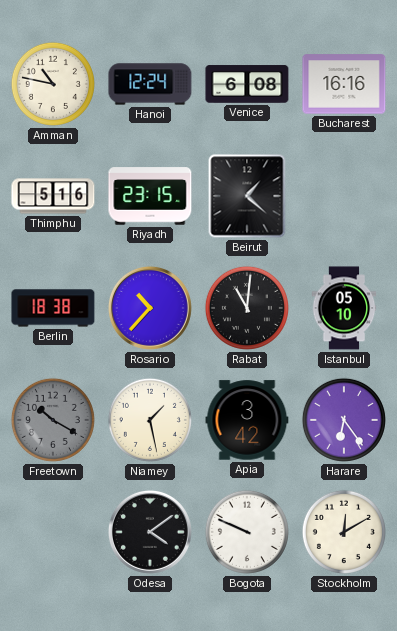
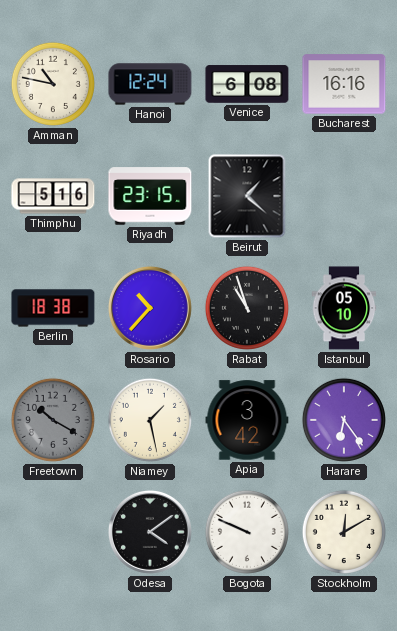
Rabat: 11:01 -> 10:57 (247, 308)
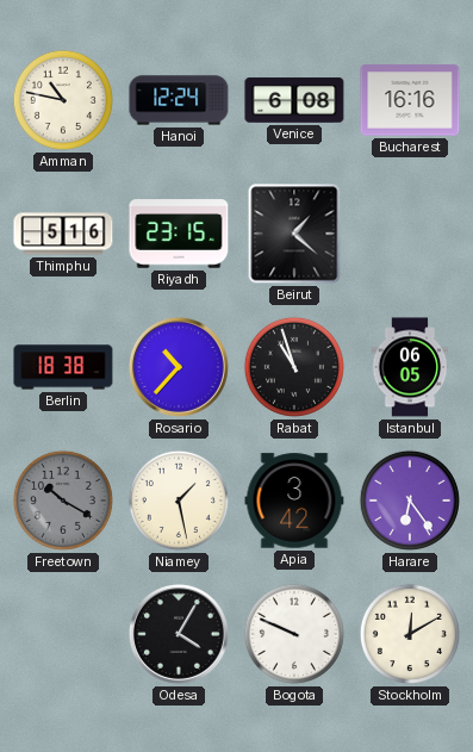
Istanbul: 05:10 -> 06:05 (410, 367)
Odesa: 4:09 -> 4:05 (179, 634)
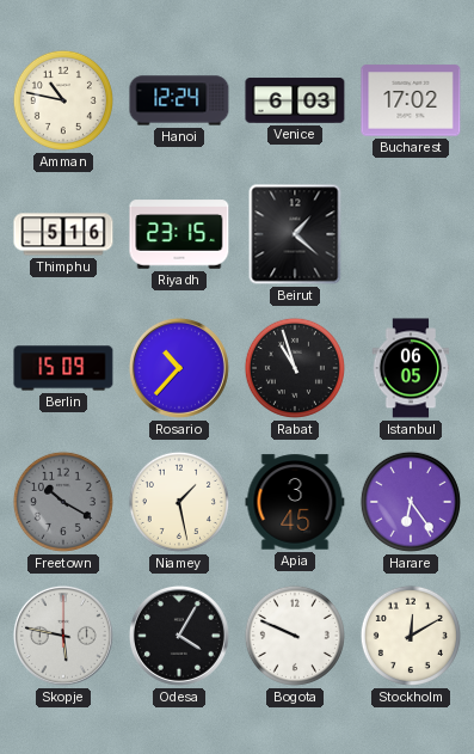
Venice: 6:08 -> 6:03 (295, 100)
Bucharest: 16:16 -> 17:02 (411, 100)
Berlin: 18:38 -> 15:09 (63, 368)
Apia: 3:42 -> 3:45 (295, 502)
Skopje: none -> 5:47 (63, 636)
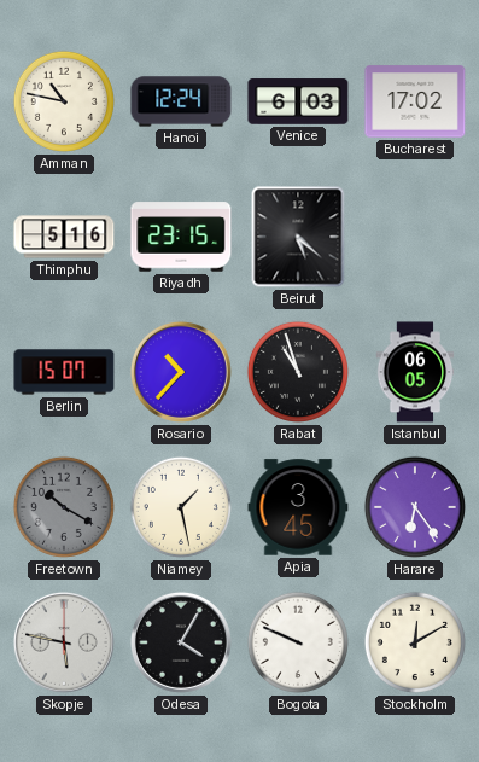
Beirut: 1:22 -> 5:22 (298, 237)
Berlin: 15:09 -> 15:07 (64, 372)
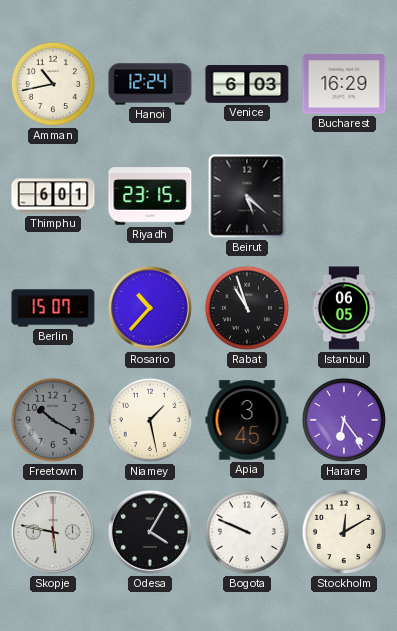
Amman: 10:47 -> 10:43 (53, 84)
Bucharest: 17:02 -> 16:29 (344, 84)
Thimphu: 5:16 -> 6:01 (53, 196)
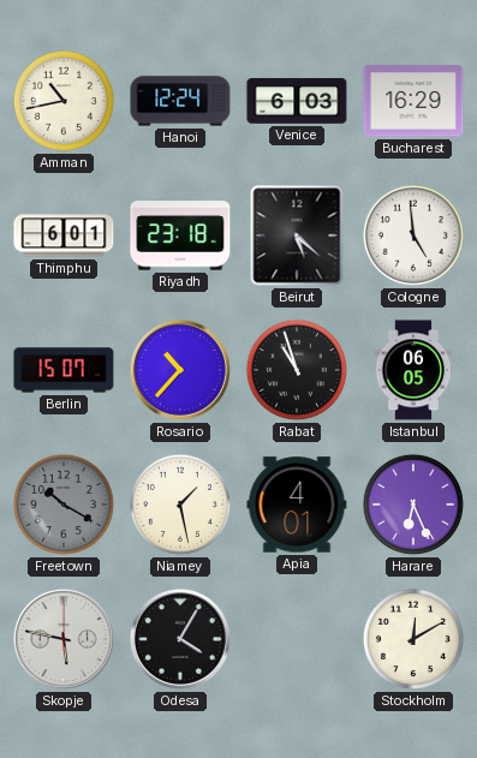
Riyadh: 23:15 -> 23:18 (180, 235)
Cologne: none -> 4:59 (413, 235)
Apia: 3:45 -> 4:01 (297, 505)
Harare: 6:24 -> 6:26 (413, 505)
Bogota: 9:49 -> none (247, 532)
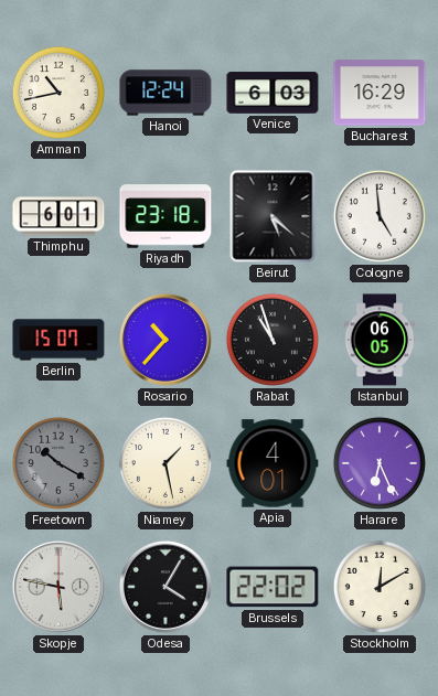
Brussels: none -> 22:02 (273, 587)
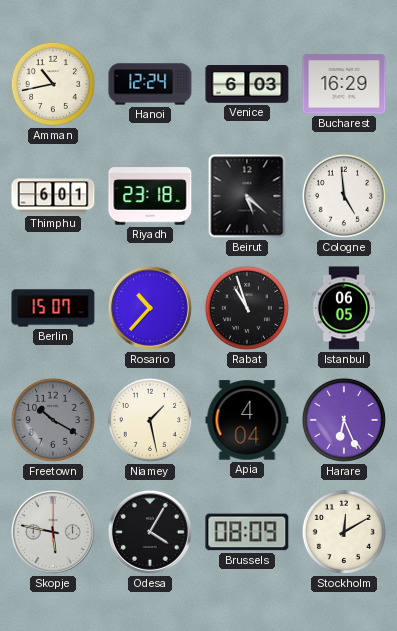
Apia: 4:01 -> 4:04 (247, 420)
Brussels: 22:02 -> 08:09 (247, 532)
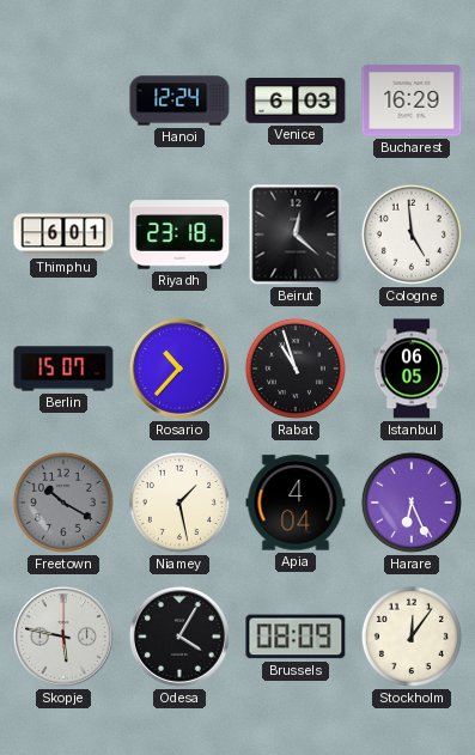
Amman: 10:43 -> none (53, 84)
Beirut: 5:22 -> 12:22 (296, 235)
Stockholm: 12:10 -> 12:06 (412, 637)
